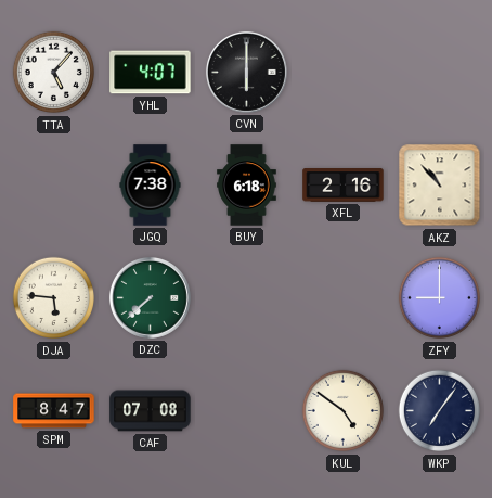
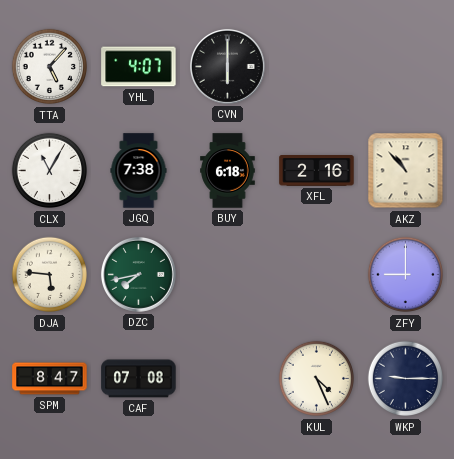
CLX: none -> 11:05 (50, 171)
DZC: 7:38 -> 7:43 (138, 274)
KUL: 4:51 -> 4:26 (317, 379)
WKP: 7:06 -> 9:15 (406, 379)
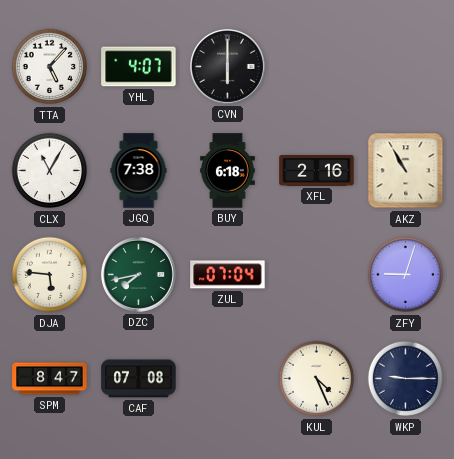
AKZ: 10:53 -> 10:55 (406, 171)
ZUL: none -> 07:04 (228, 275)
ZFY: 9:00 -> 9:03 (406, 275)
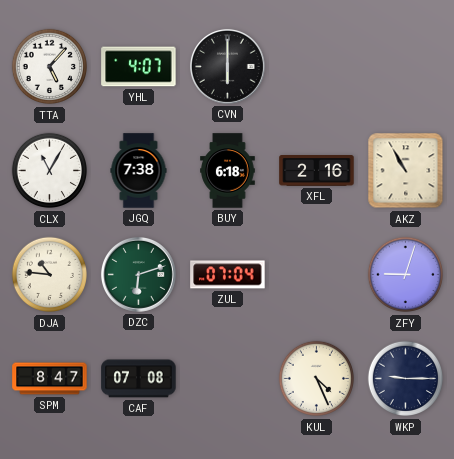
DJA: 5:46 -> 10:46 (50, 275)
DZC: 7:43 -> 6:12 (138, 274)
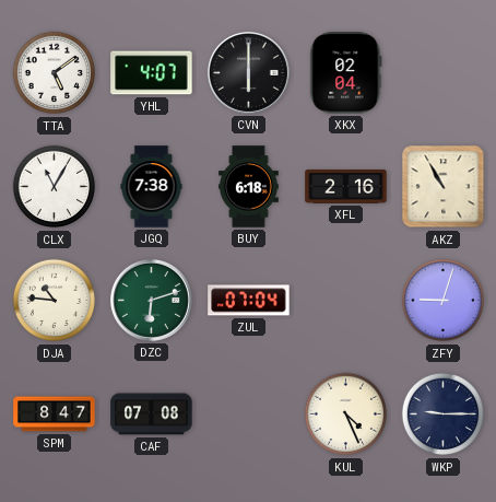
TTA: 5:07 -> 5:09 (55, 73)
XKX: none -> 02:04 (346, 73)
